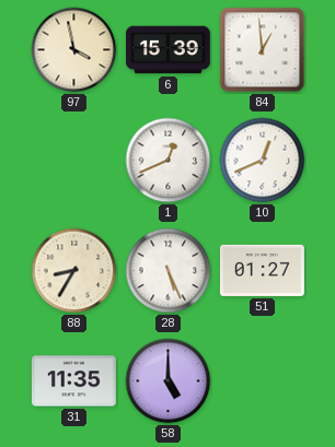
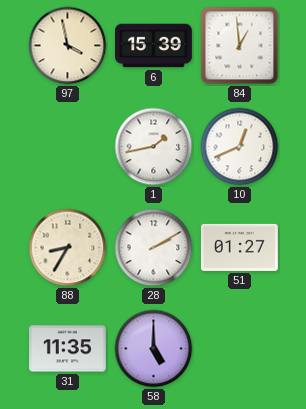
1: 12:41 -> 1:43 (154, 147)
28: 5:26 -> 2:10 (154, 248)
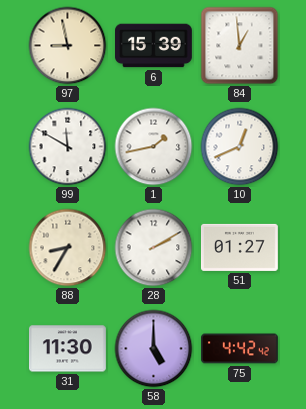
97: 3:58 -> 8:58 (68, 46)
99: none -> 11:50 (68, 147)
31: 11:35 -> 11:30 (68, 349)
75: none -> 4:42 (240, 349)
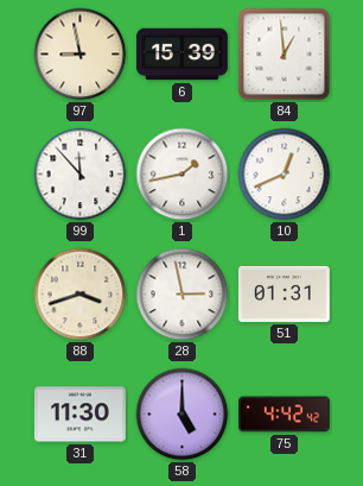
99: 11:50 -> 11:53 (81, 175)
88: 8:35 -> 3:42 (81, 295)
28: 2:10 -> 2:58 (183, 295)
51: 01:27 -> 01:31 (285, 294)
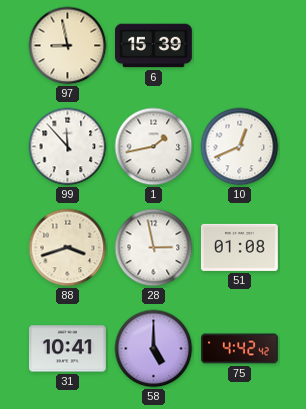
84: 12:59 -> none (285, 55)
51: 01:31 -> 01:08 (240, 247)
31: 11:30 -> 10:41 (68, 349)
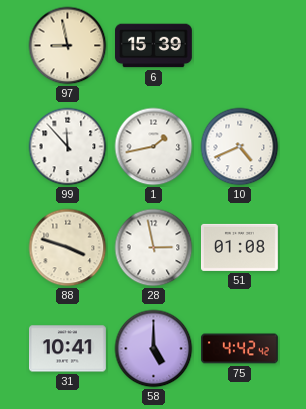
10: 12:41 -> 4:41 (240, 147)
88: 3:42 -> 3:48 (68, 248)
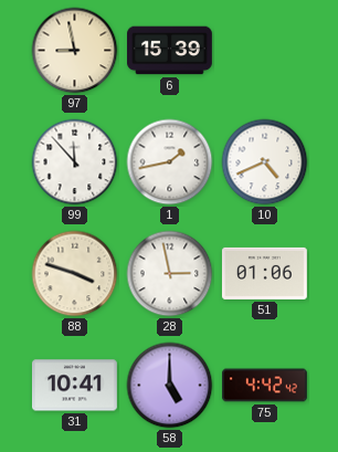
51: 01:08 -> 01:06 (265, 273)
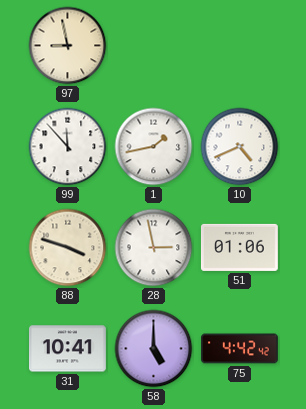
6: 15:39 -> none (170, 51)
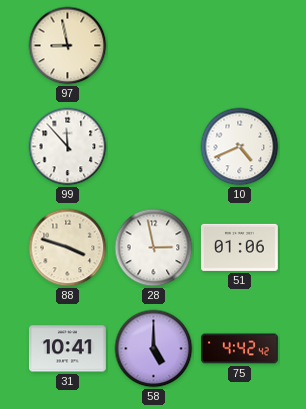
1: 1:43 -> none (154, 147)
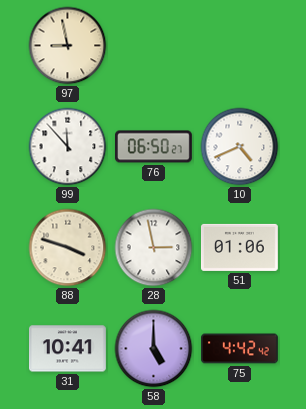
76: none -> 06:50 (154, 147)
